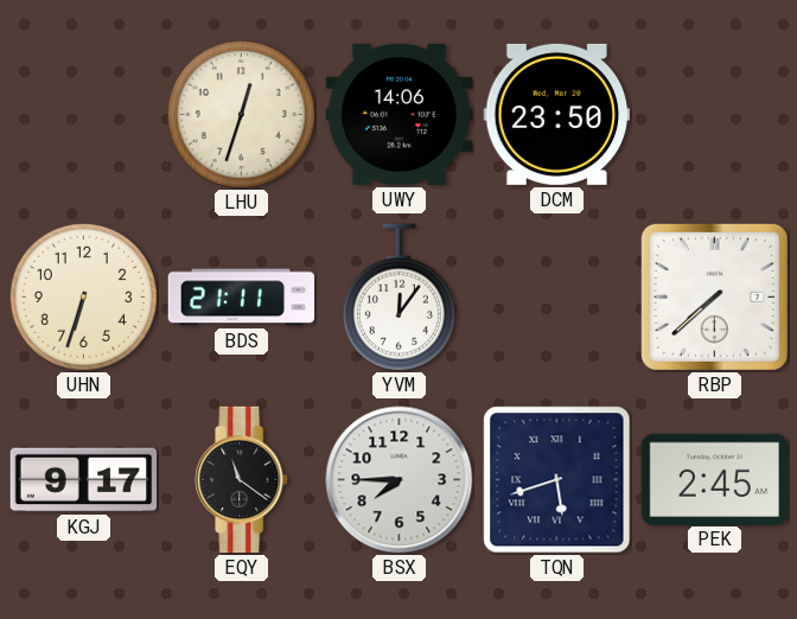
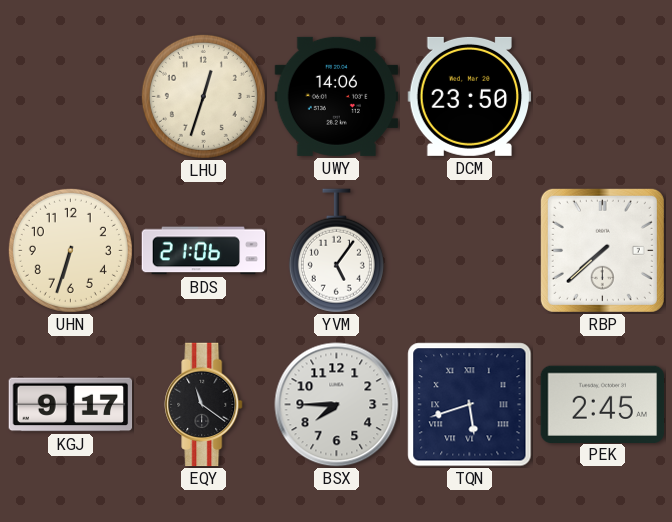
BDS: 21:11 -> 21:06 (204, 251)
YVM: 12:06 -> 5:06 (336, 251)
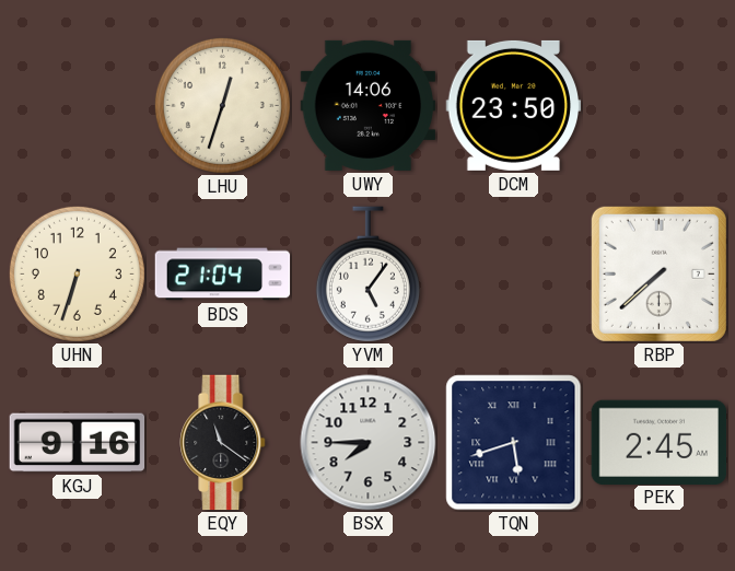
BDS: 21:06 -> 21:04 (223, 275)
KGJ: 9:17 -> 9:16 (78, 443)
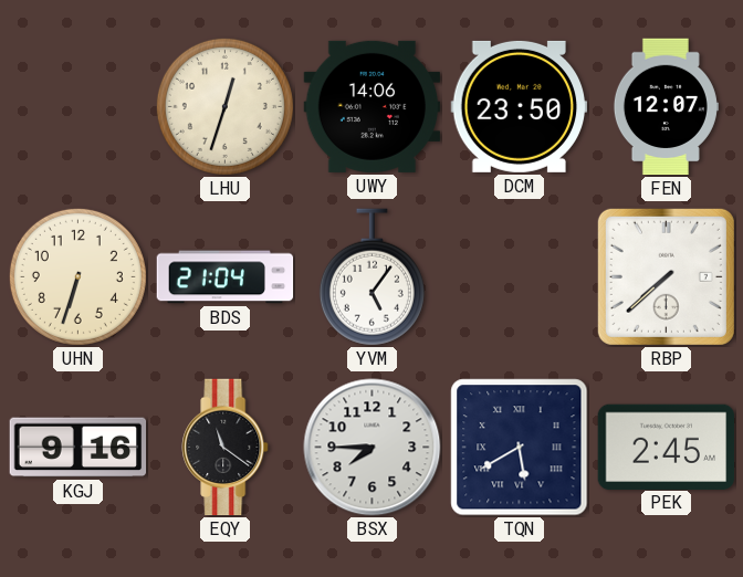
FEN: none -> 12:07 (666, 107)
TQN: 5:42 -> 5:40 (520, 448)
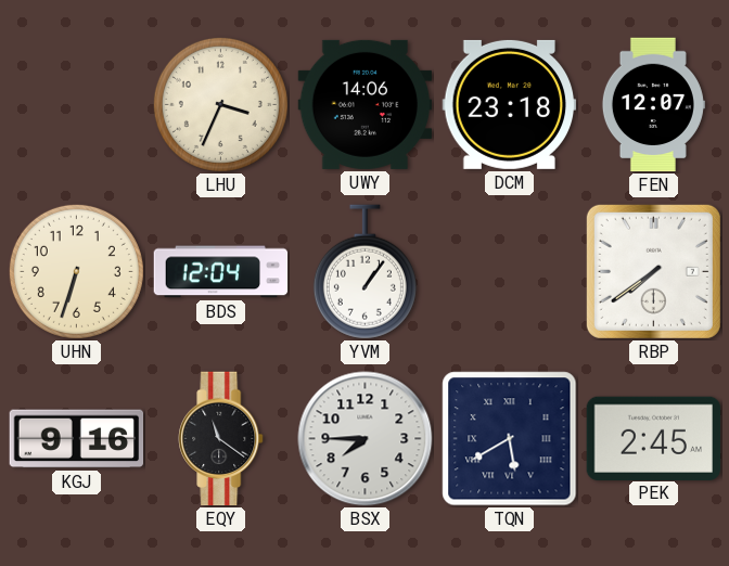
LHU: 12:33 -> 3:34 (220, 104)
DCM: 23:50 -> 23:18 (510, 104)
BDS: 21:04 -> 12:04 (221, 272)
YVM: 5:06 -> 1:06 (364, 272)
RBP: 7:38 -> 7:39 (653, 271)
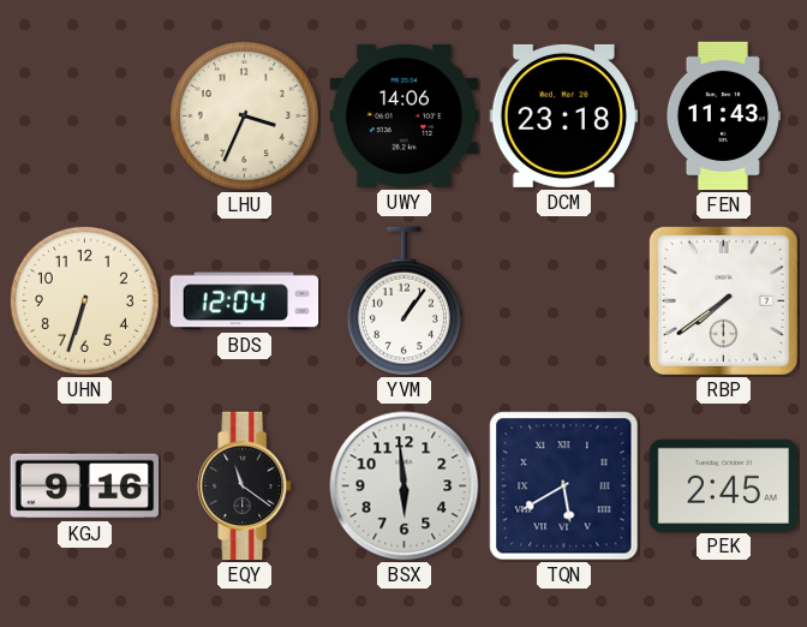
FEN: 12:07 -> 11:43 (723, 117)
BSX: 7:45 -> 5:59 (405, 486)
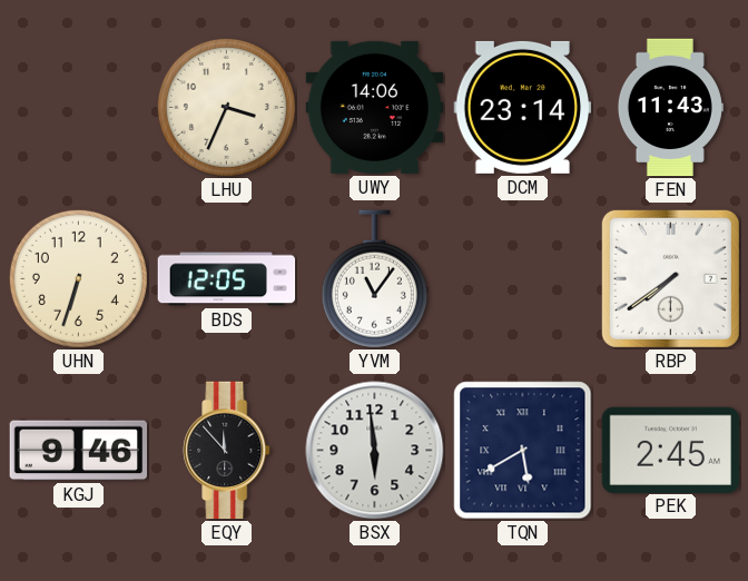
DCM: 23:18 -> 23:14 (523, 107)
BDS: 12:04 -> 12:05 (227, 279)
YVM: 1:06 -> 11:06 (374, 279)
KGJ: 9:16 -> 9:46 (79, 451)
EQY: 11:21 -> 11:53 (227, 451)
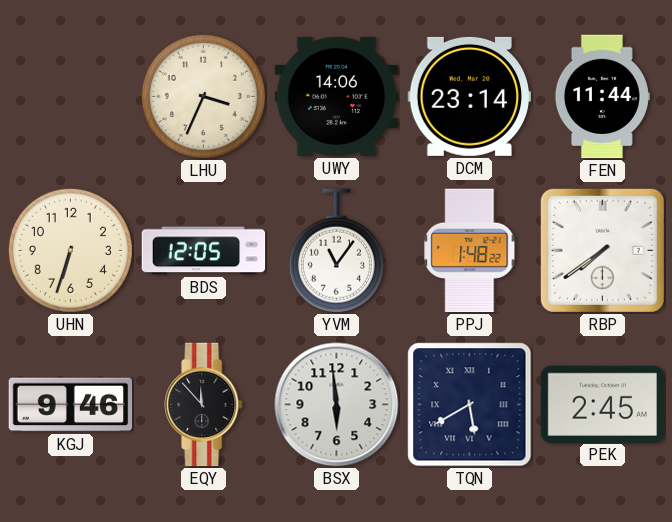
FEN: 11:43 -> 11:44 (602, 97)
PPJ: none -> 1:48 (470, 251)
